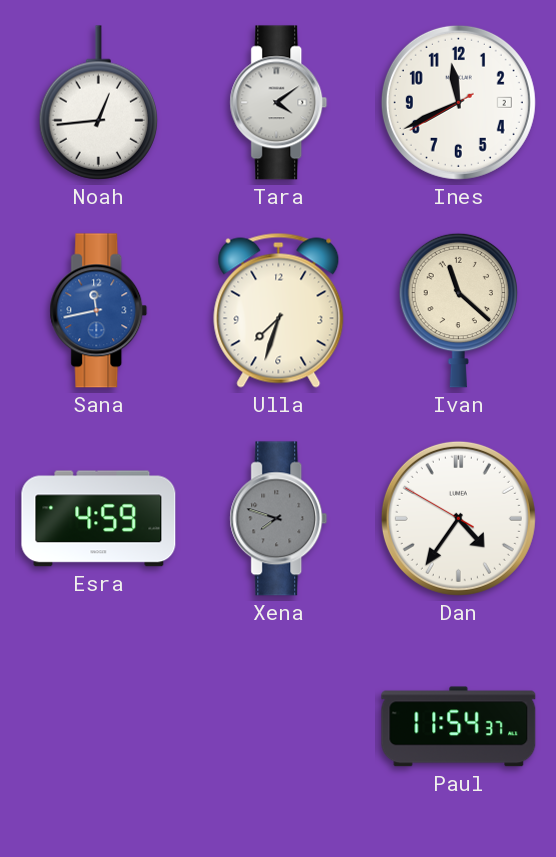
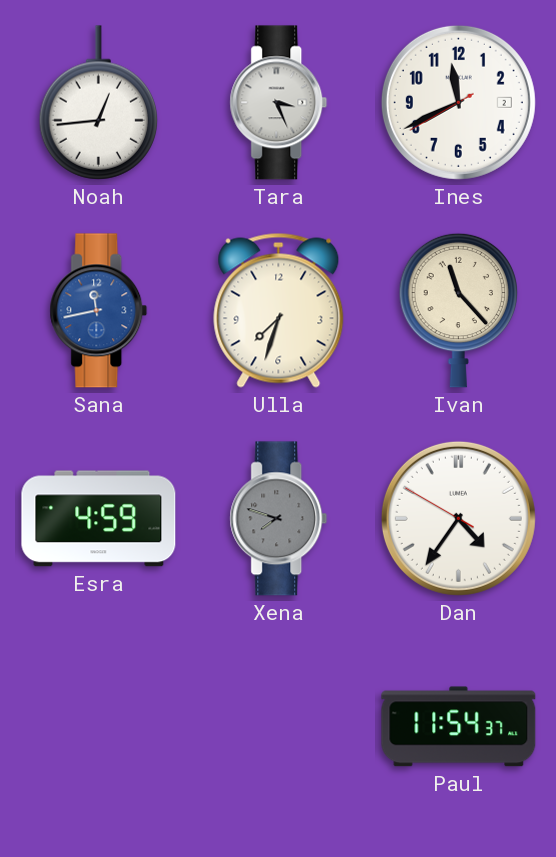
Tara: 4:09 -> 3:26 (279, 103)
Ivan: 11:22 -> 11:23 (459, 310)
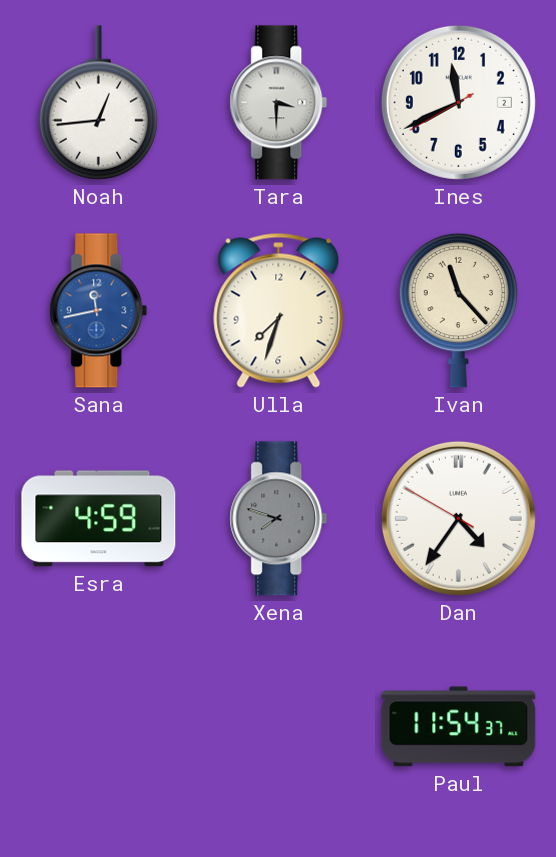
Tara: 3:26 -> 3:30 (279, 103)
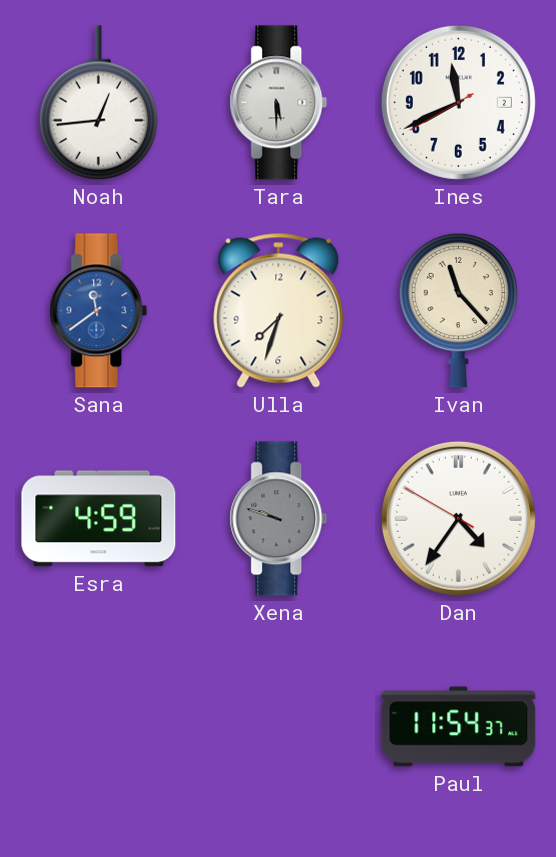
Tara: 3:30 -> 5:30 (279, 103)
Sana: 11:43 -> 11:39 (99, 311)
Xena: 7:48 -> 9:48 (279, 519)
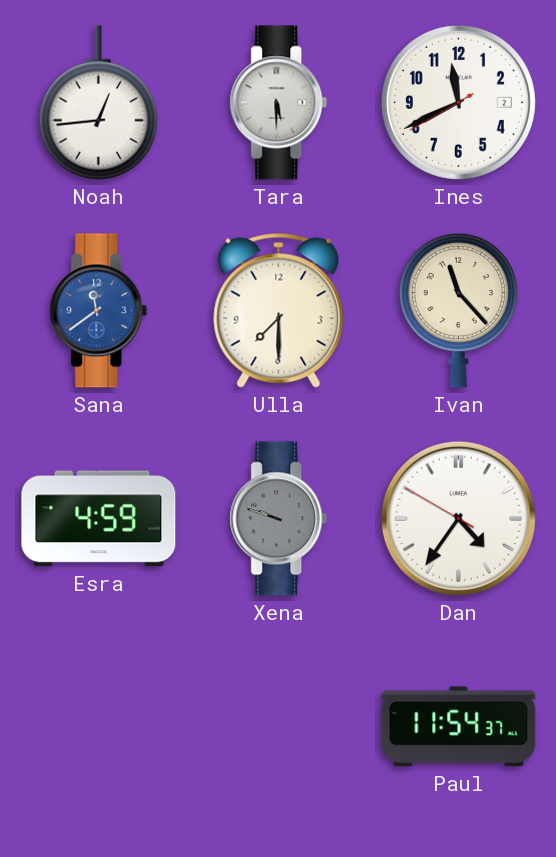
Ulla: 7:33 -> 7:30 (279, 310)
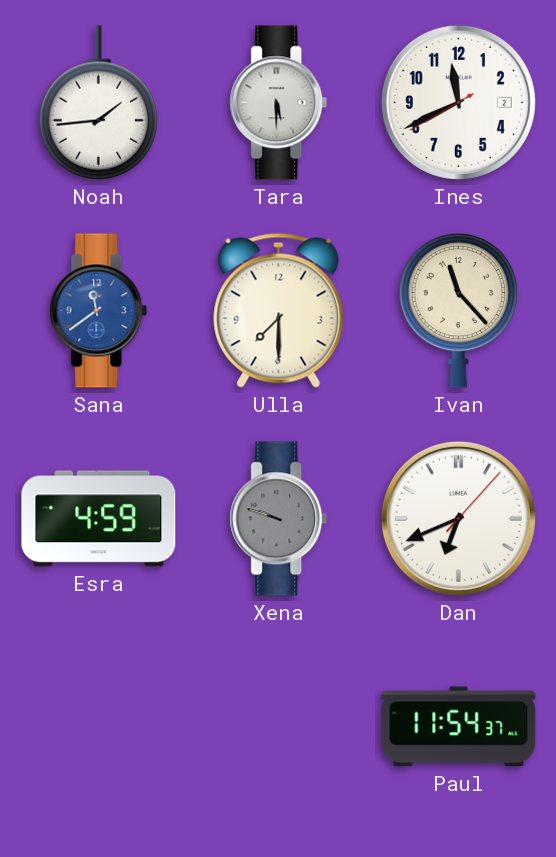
Noah: 12:44 -> 1:44 (99, 103)
Dan: 4:35 -> 6:41 (458, 518)
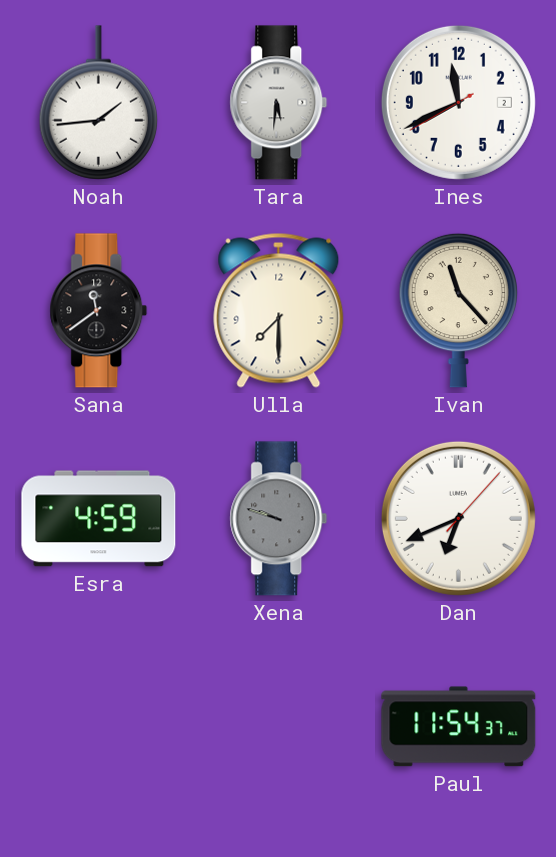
Tara: 5:30 -> 5:31 (279, 103)
Sana dial: blue -> black (99, 311)
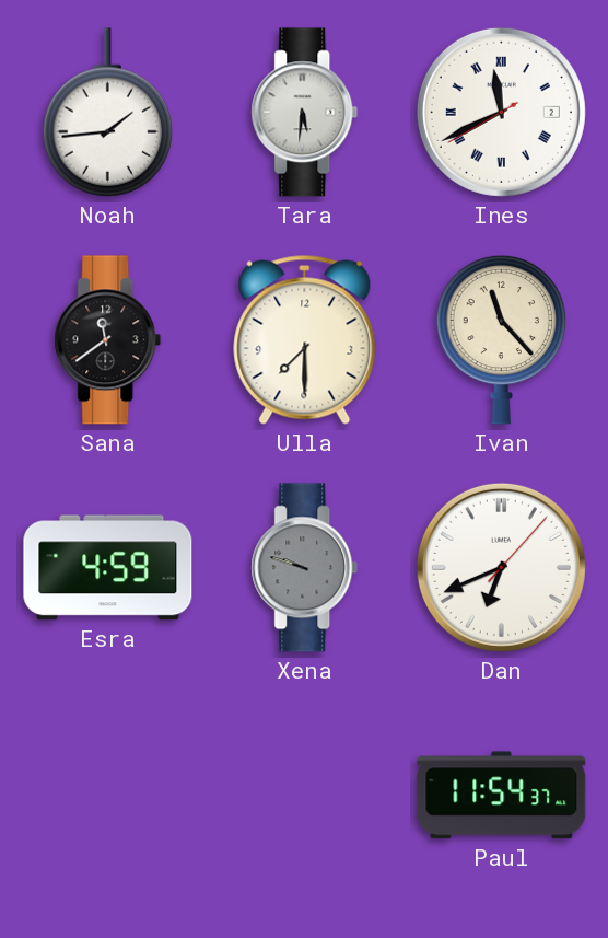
Ines numerals: Arabic -> Roman (501, 112)
